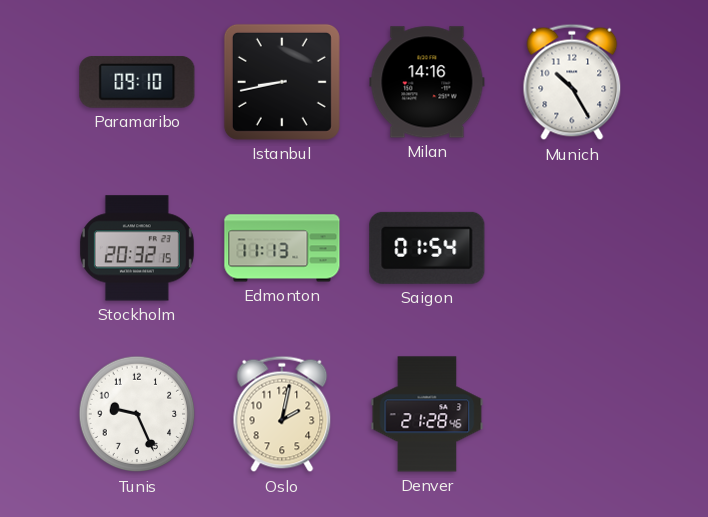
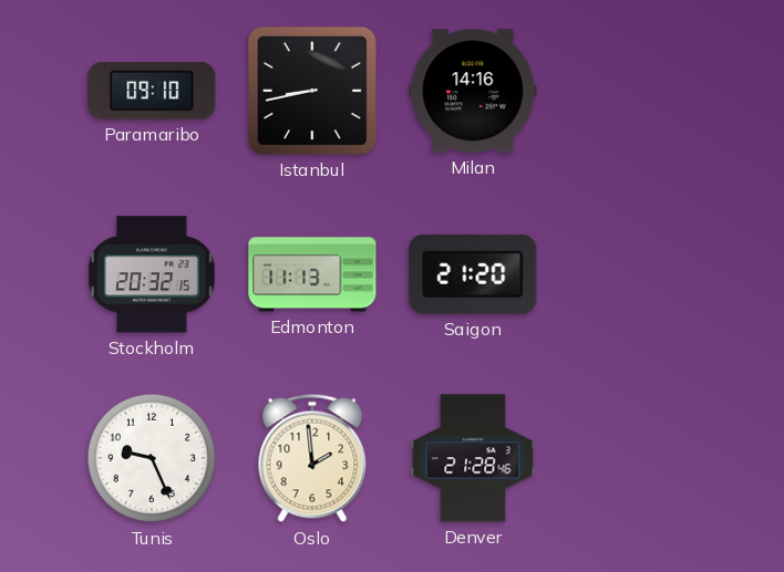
Munich: 10:25 -> none (572, 82)
Saigon: 01:54 -> 21:20 (473, 274)
Oslo: 2:02 -> 1:59 (312, 458)
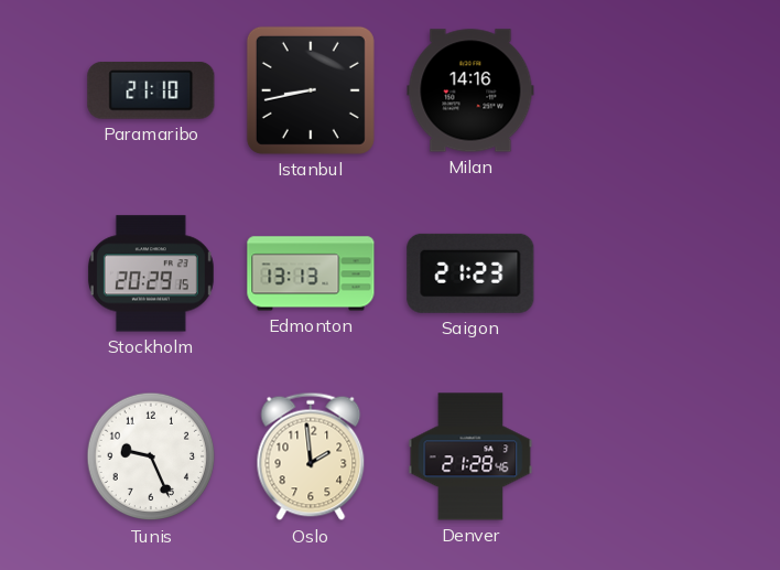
Paramaribo: 09:10 -> 21:10 (151, 92)
Stockholm: 20:32 -> 20:29 (151, 273)
Edmonton: 11:13 -> 13:13 (311, 273)
Saigon: 21:20 -> 21:23 (470, 273)
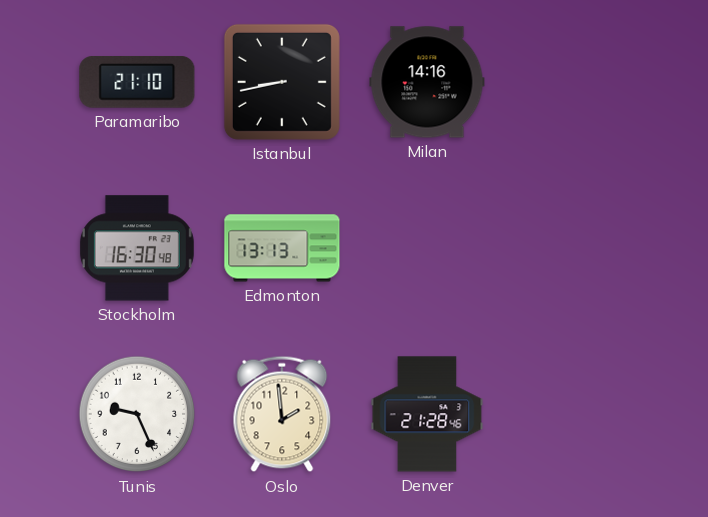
Stockholm: 20:29 -> 16:30 (137, 248)
Saigon: 21:23 -> none (470, 273)
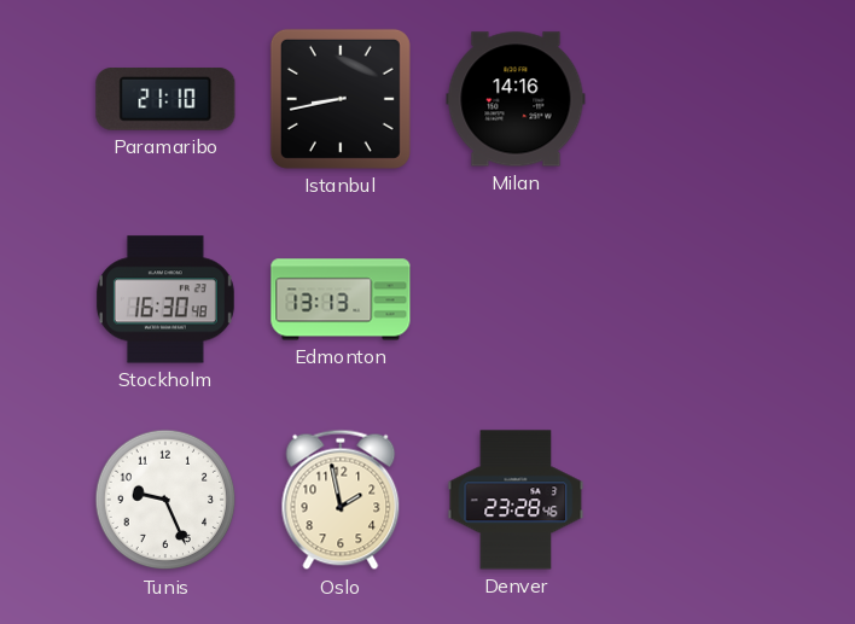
Oslo: 1:59 -> 1:58 (341, 500)
Denver: 21:28 -> 23:28 (516, 500)
